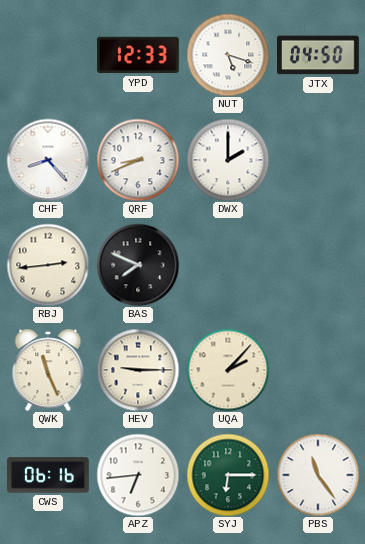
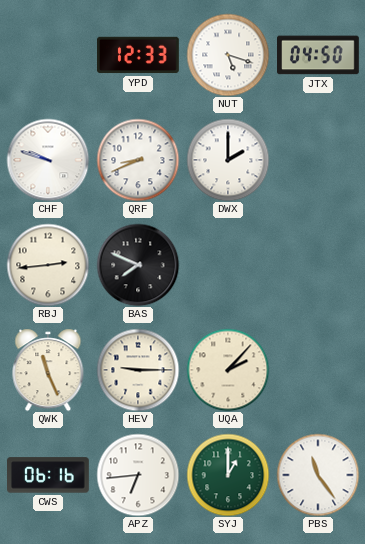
CHF: 8:23 -> 9:48 (48, 160)
SYJ: 6:15 -> 1:00 (228, 475)
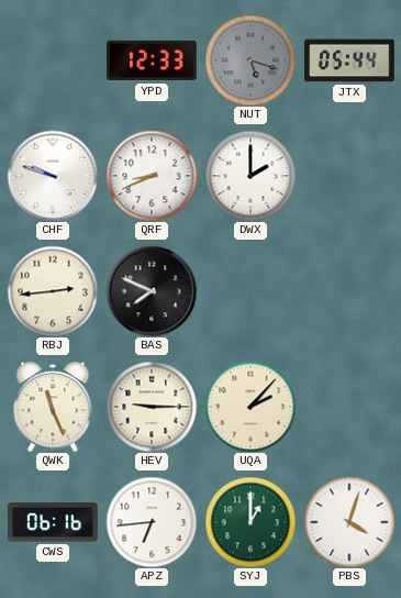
NUT dial: white -> grey (250, 60)
JTX: 04:50 -> 05:44 (350, 60)
PBS: 11:24 -> 4:03 (349, 522)
